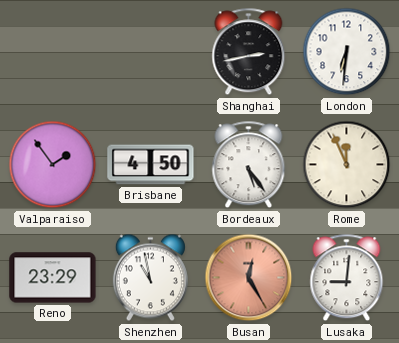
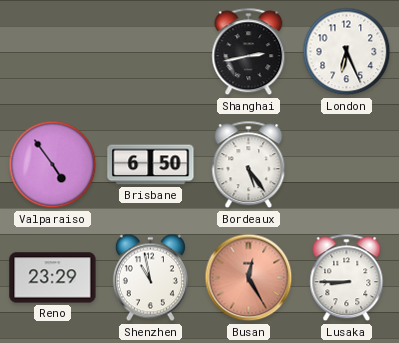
London: 6:31 -> 6:26 (347, 52)
Valparaiso: 1:54 -> 4:54 (53, 165)
Brisbane: 4:50 -> 6:50 (151, 165)
Rome: 11:56 -> none (347, 165)
Lusaka: 9:01 -> 8:45 (347, 278)
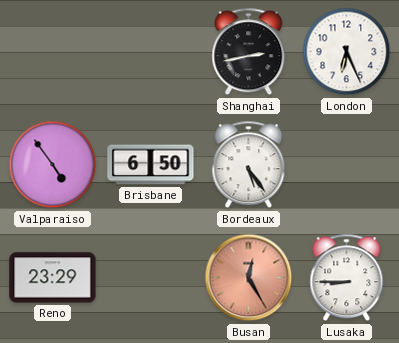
Shenzhen: 10:58 -> none (150, 278)
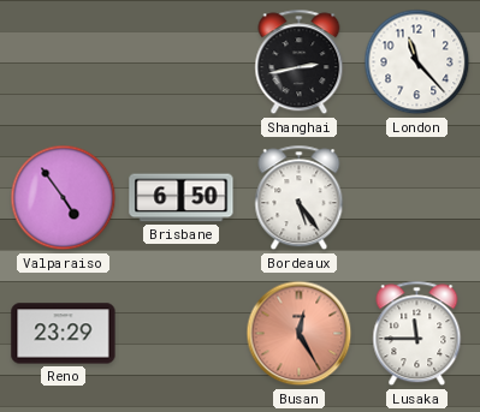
London: 6:26 -> 11:23 (417, 62)
Lusaka: 8:45 -> 11:45 (417, 334)
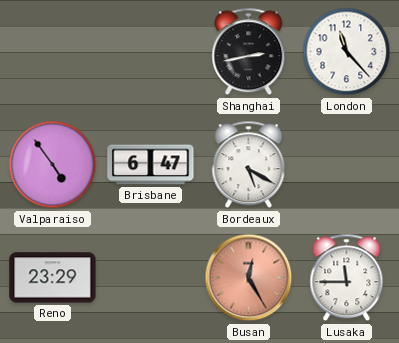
Brisbane: 6:50 -> 6:47 (151, 165)
Bordeaux: 5:24 -> 5:20 (249, 165)
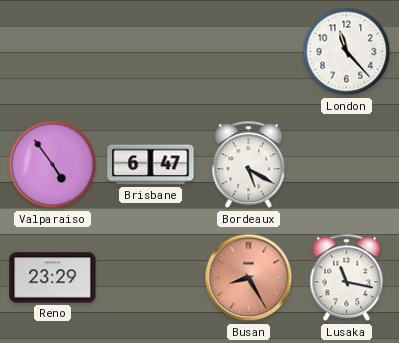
Shanghai: 2:43 -> none (249, 52)
Busan: 12:25 -> 8:25 (249, 278)
Lusaka: 11:45 -> 11:17 (347, 278)
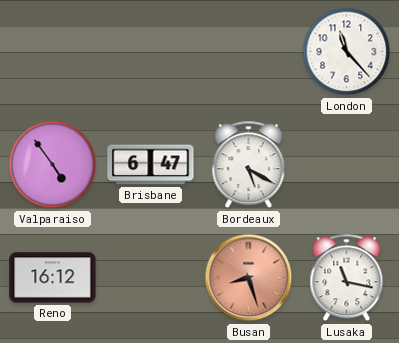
Reno: 23:29 -> 16:12 (53, 278)
Busan: 8:25 -> 8:27 (249, 278)
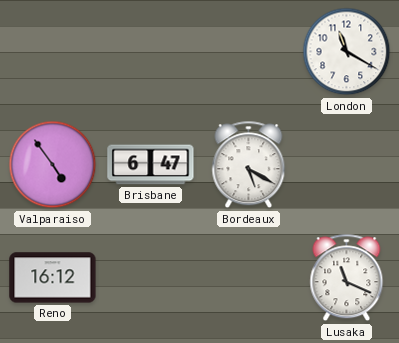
London: 11:23 -> 11:20 (347, 52)
Busan: 8:27 -> none (249, 278)
Lusaka: 11:17 -> 11:19 (347, 278)
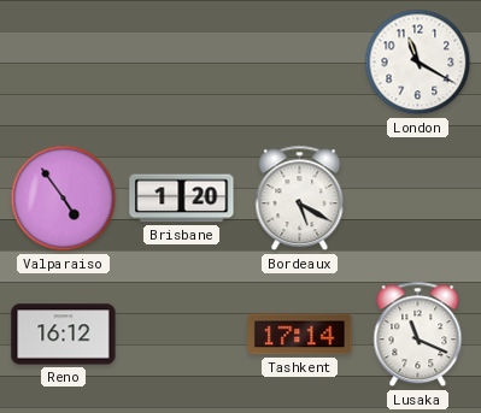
Brisbane: 6:47 -> 1:20 (182, 199)
Tashkent: none -> 17:14 (300, 335)
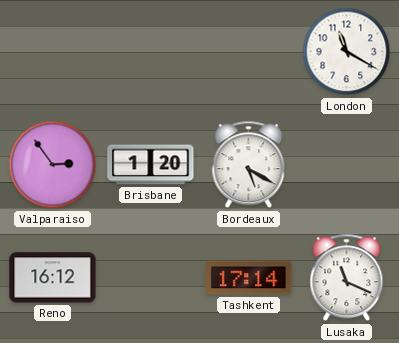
Valparaiso: 4:54 -> 2:54 (53, 165)
